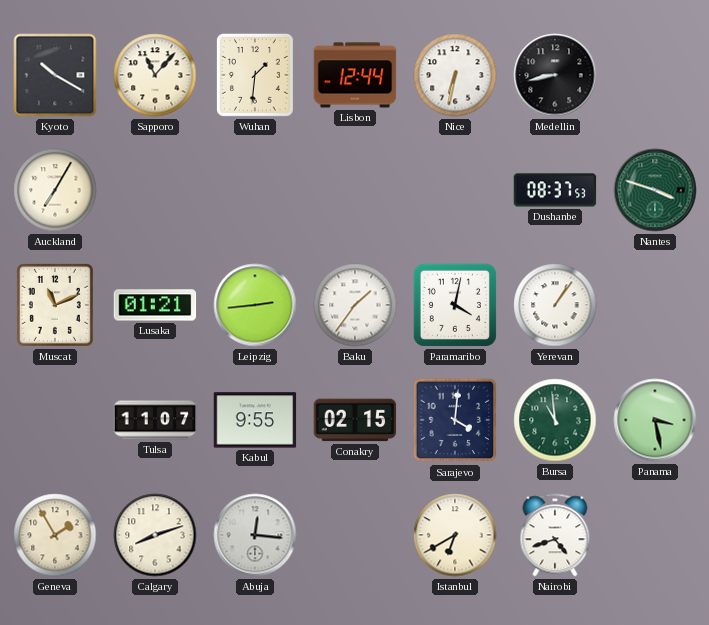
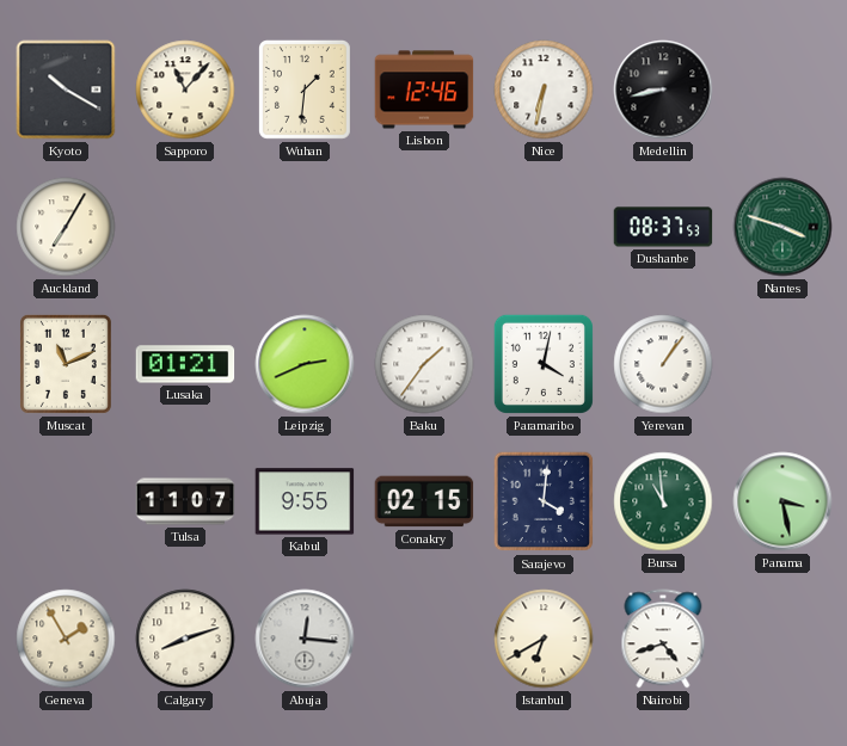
Lisbon: 12:44 -> 12:46 (424, 90)
Leipzig: 2:44 -> 2:41 (305, 364)
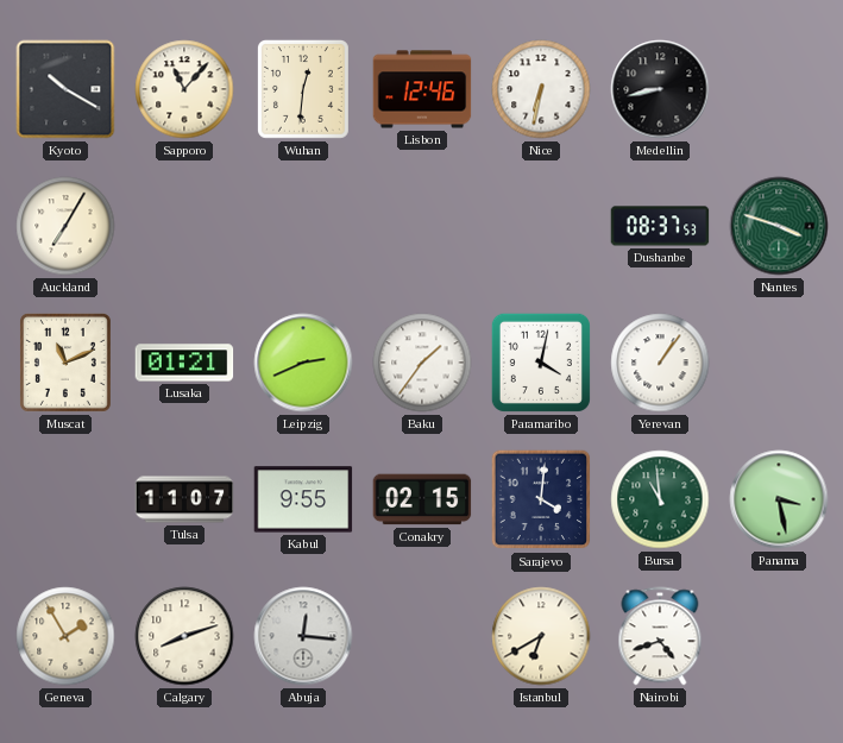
Wuhan: 1:31 -> 12:31 (303, 89)
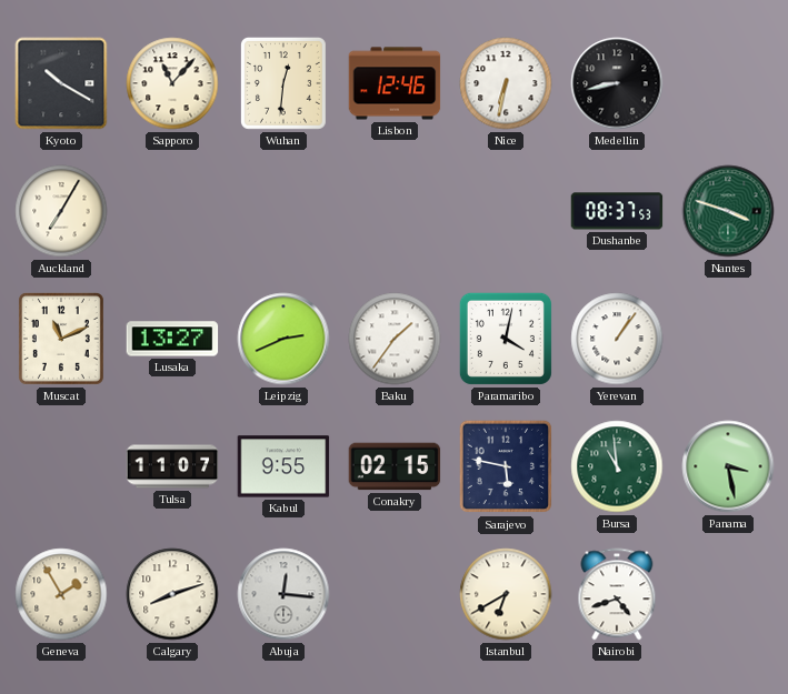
Lusaka: 01:21 -> 13:27 (172, 339)
Sarajevo: 4:01 -> 5:47 (506, 466)
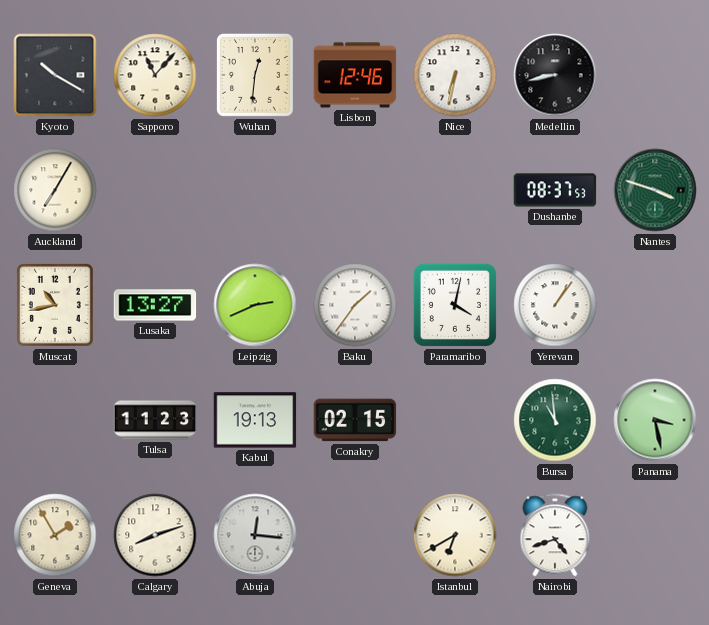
Muscat: 11:11 -> 10:43 (55, 305)
Tulsa: 11:07 -> 11:23 (155, 420)
Kabul: 9:55 -> 19:13 (255, 420)
Sarajevo: 5:47 -> none (506, 466)
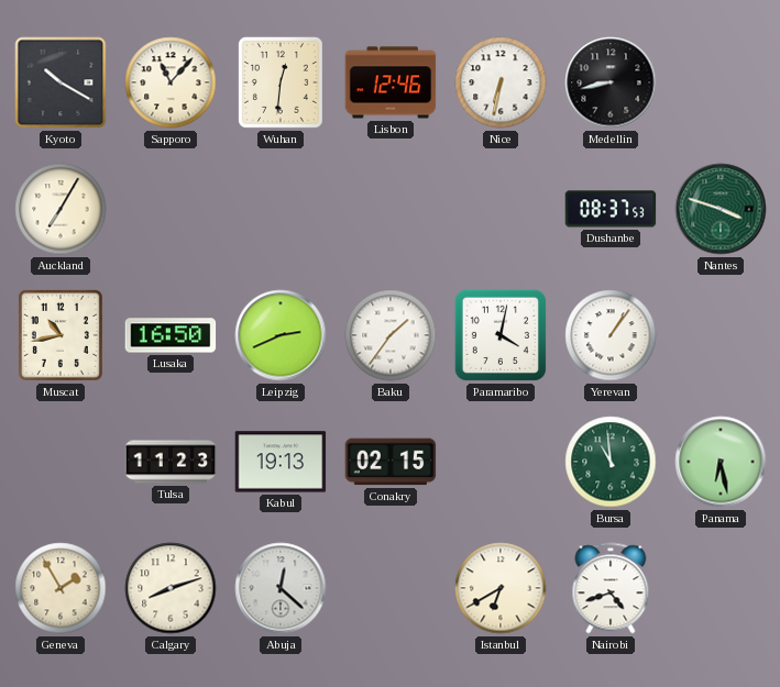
Lusaka: 13:27 -> 16:50 (171, 335)
Panama: 3:28 -> 6:28 (721, 462)
Abuja: 12:16 -> 12:22 (281, 588)
